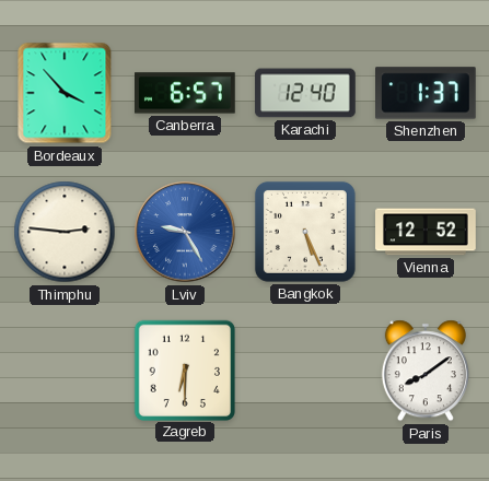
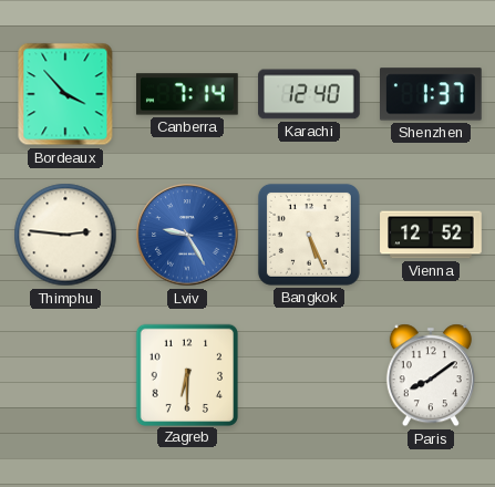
Canberra: 6:57 -> 7:14 (188, 94)
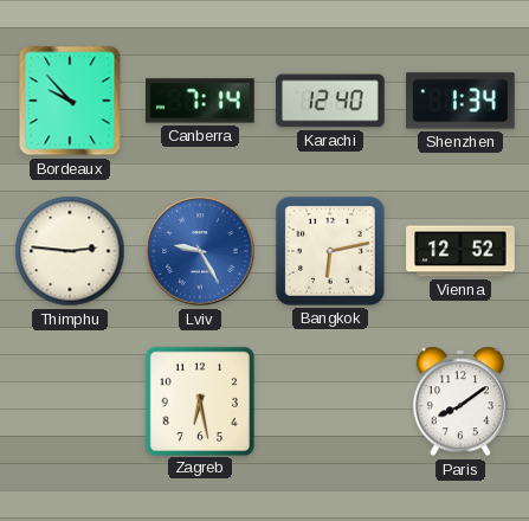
Bordeaux: 3:53 -> 9:53 (70, 101)
Shenzhen: 1:37 -> 1:34 (462, 101)
Bangkok: 5:26 -> 6:13 (330, 251)
Zagreb: 6:30 -> 6:28 (199, 400)
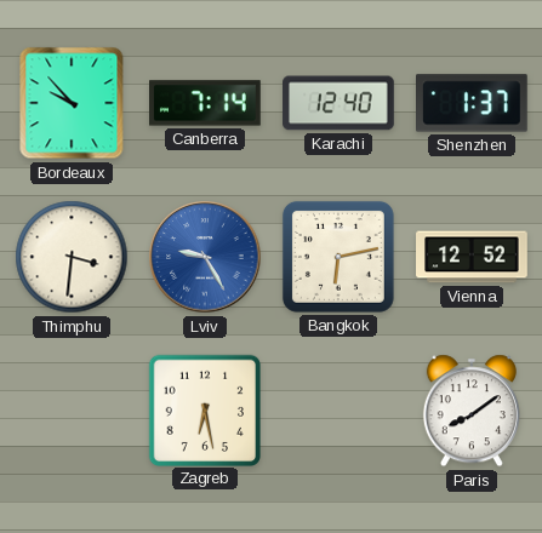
Shenzhen: 1:34 -> 1:37 (473, 103)
Thimphu: 2:46 -> 3:31 (72, 257)
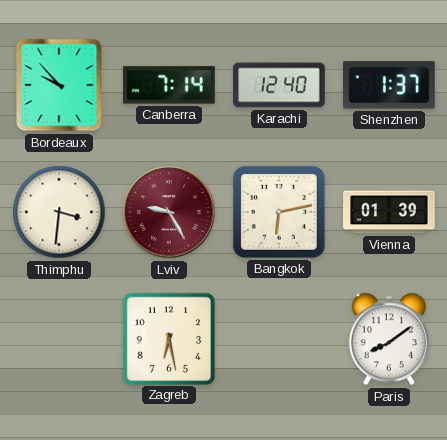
Lviv dial: blue -> burgundy (169, 212)
Vienna: 12:52 -> 01:39 (389, 212)
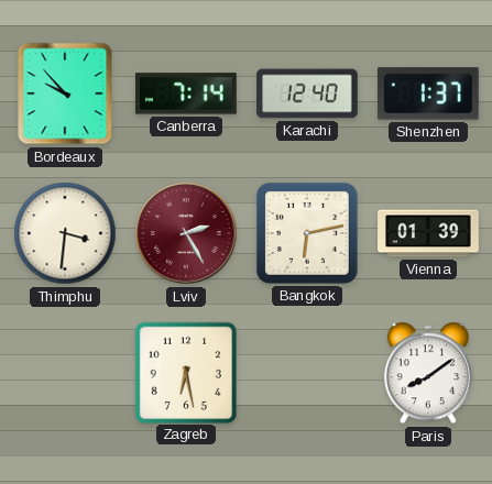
Lviv: 9:25 -> 2:25 (186, 233)
